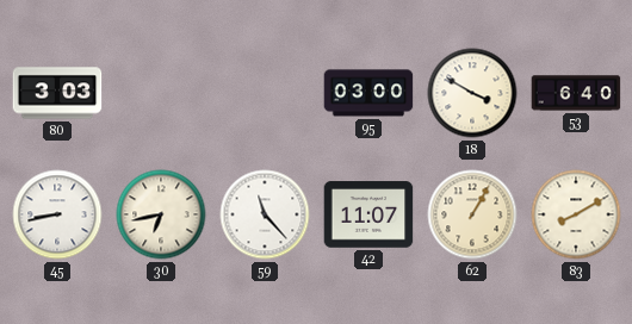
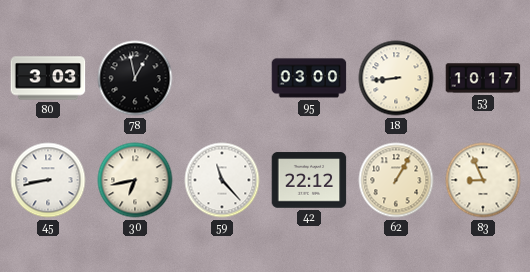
78: none -> 12:58 (135, 78)
18: 3:50 -> 8:44 (396, 78)
53: 6:40 -> 10:17 (483, 78)
42: 11:07 -> 22:12 (309, 180)
83: 8:10 -> 8:56 (483, 180)
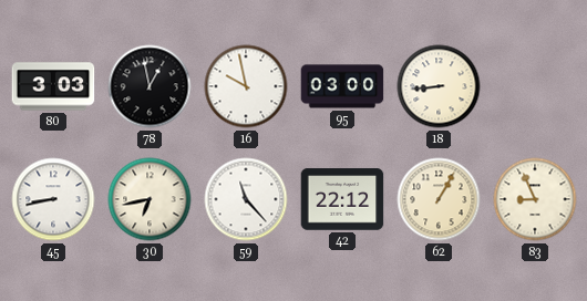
16: none -> 9:58 (246, 86)
53: 10:17 -> none (483, 78)
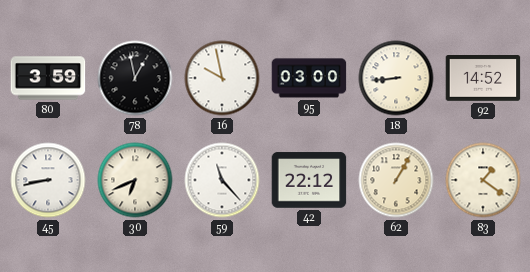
80: 3:03 -> 3:59 (48, 78)
92: none -> 14:52 (483, 79)
30: 6:43 -> 6:41 (135, 180)
83: 8:56 -> 1:21 (483, 180)
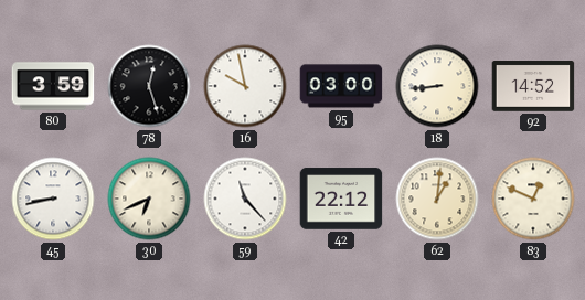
78: 12:58 -> 12:27 (149, 86)
62: 1:05 -> 1:01 (437, 199)
83: 1:21 -> 12:49 (533, 199)
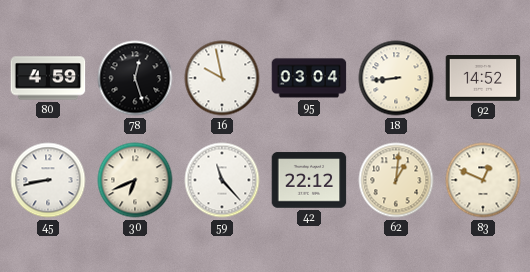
80: 3:59 -> 4:59 (48, 78)
95: 03:00 -> 03:04 (309, 78)
